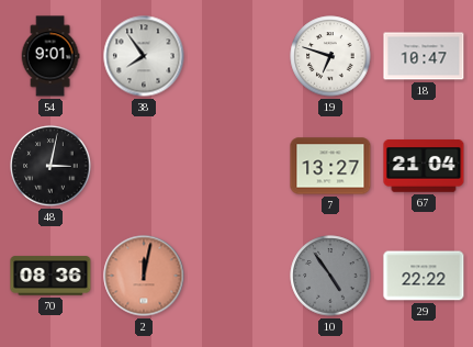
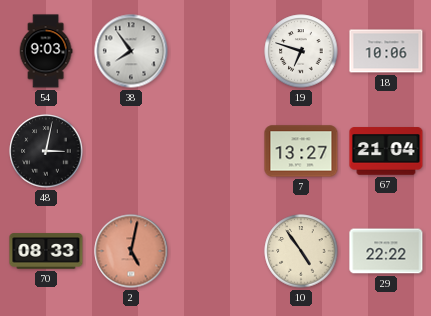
54: 9:01 -> 9:03 (46, 51)
18: 10:47 -> 10:06 (386, 51)
70: 08:36 -> 08:33 (46, 251)
2: 12:02 -> 5:02 (131, 251)
10 dial: grey -> cream (301, 251)
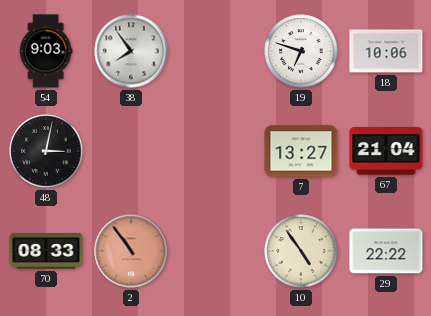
2: 5:02 -> 10:54 (131, 251)
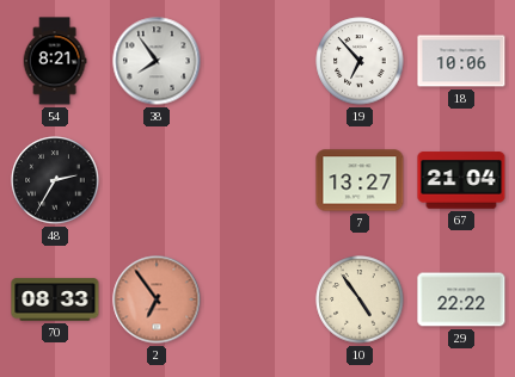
54: 9:03 -> 8:21 (55, 61)
19: 6:48 -> 6:53 (360, 61)
48: 3:02 -> 2:35 (55, 180)
2: 10:54 -> 6:54 (157, 299)
